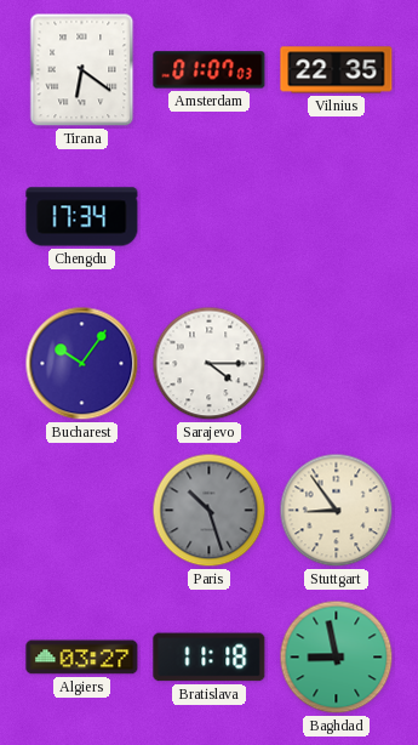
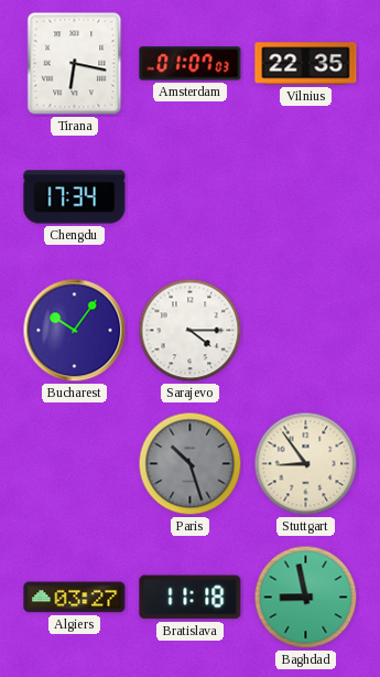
Tirana: 6:21 -> 6:17 (75, 64)
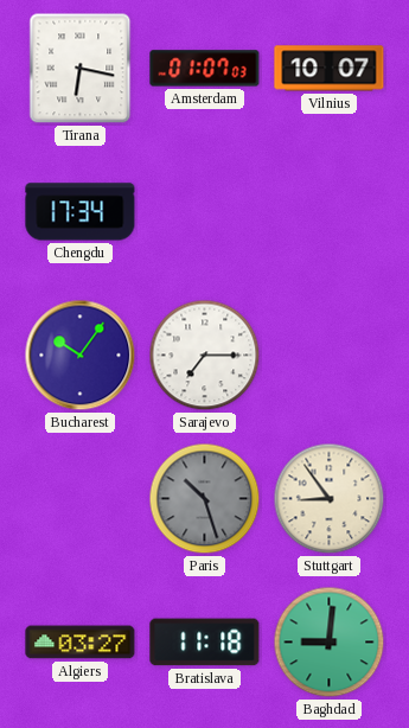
Vilnius: 22:35 -> 10:07 (330, 69)
Sarajevo: 4:15 -> 7:15 (205, 356)
Baghdad: 8:58 -> 9:01 (330, 643)
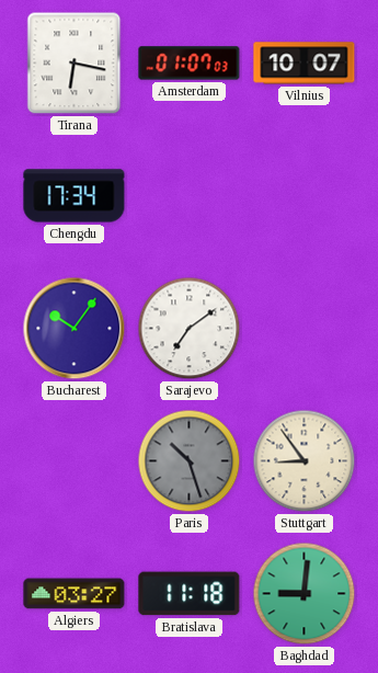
Sarajevo: 7:15 -> 7:09 (190, 329)
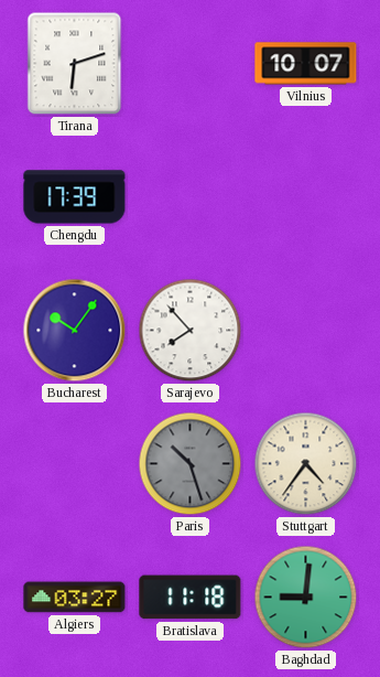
Tirana: 6:17 -> 6:12 (75, 64)
Amsterdam: 01:07 -> none (190, 64)
Chengdu: 17:34 -> 17:39 (75, 197)
Sarajevo: 7:09 -> 7:53 (191, 331)
Stuttgart: 8:54 -> 4:36 (306, 464)
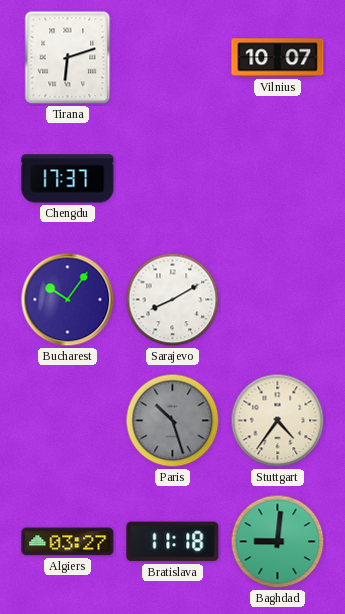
Chengdu: 17:39 -> 17:37 (68, 179)
Sarajevo: 7:53 -> 8:10 (173, 300)
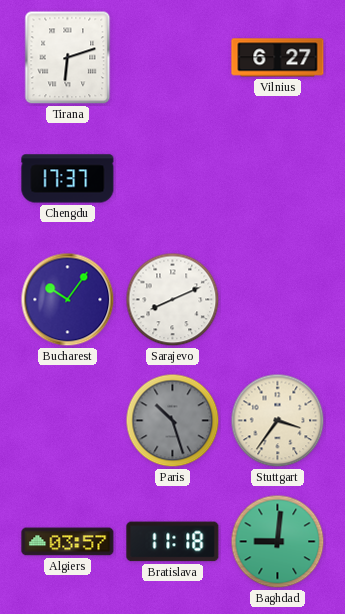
Vilnius: 10:07 -> 6:27 (278, 58)
Sarajevo: 8:10 -> 8:11 (173, 300)
Stuttgart: 4:36 -> 3:36 (278, 421)
Algiers: 03:27 -> 03:57 (68, 542)
